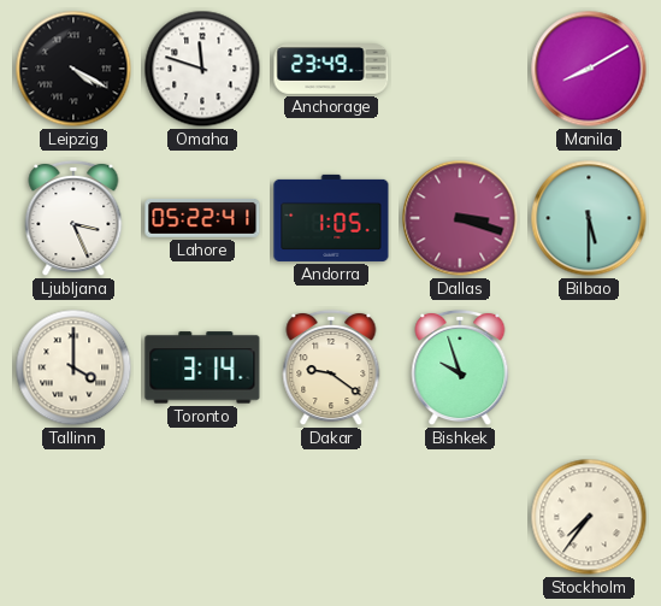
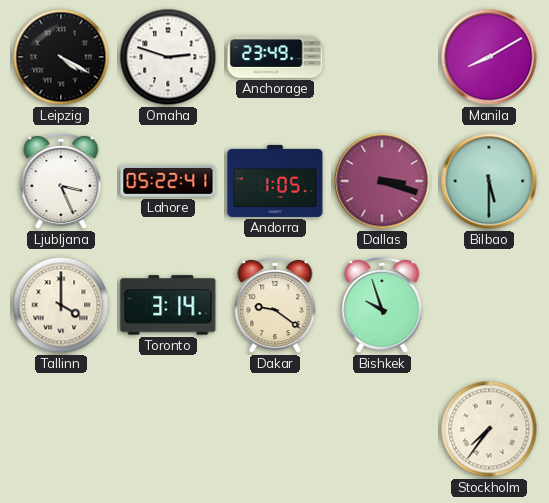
Omaha: 11:48 -> 2:48 (168, 57)
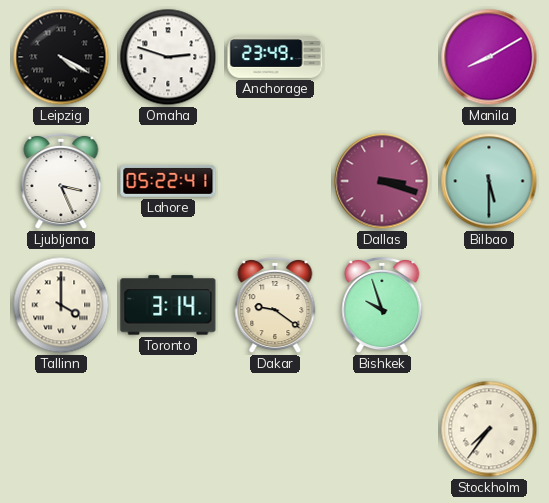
Andorra: 1:05 -> none (275, 181)
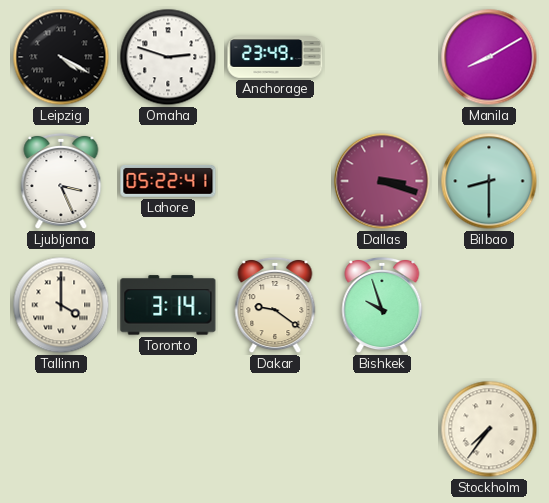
Bilbao: 5:30 -> 8:30 (489, 181)
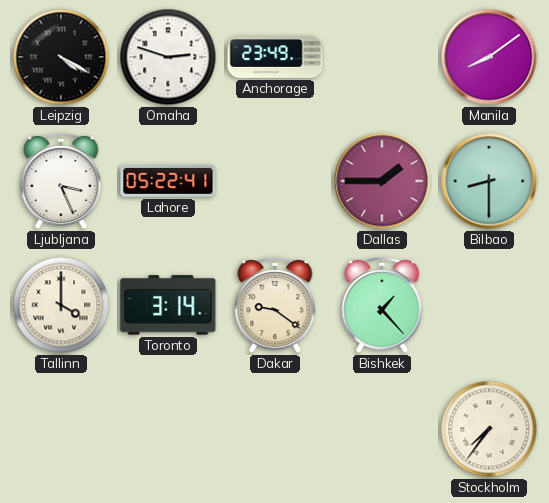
Manila: 8:10 -> 8:09 (489, 57)
Dallas: 3:18 -> 1:45 (382, 181)
Bishkek: 9:57 -> 1:23 (382, 305)
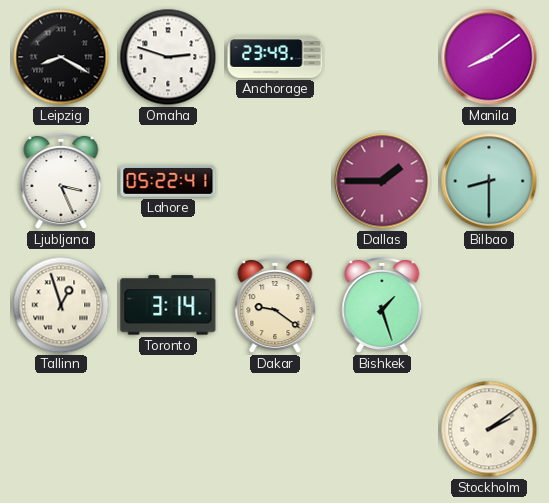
Leipzig: 4:20 -> 8:20 (61, 57)
Tallinn: 4:00 -> 12:57 (61, 305)
Bishkek: 1:23 -> 1:27 (382, 305)
Stockholm: 7:36 -> 2:09 (489, 429)
